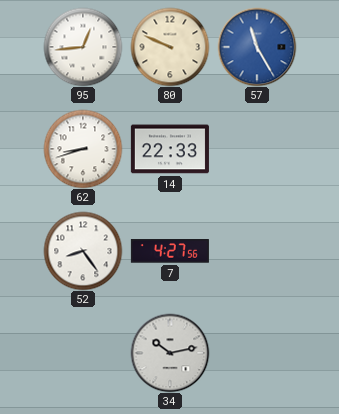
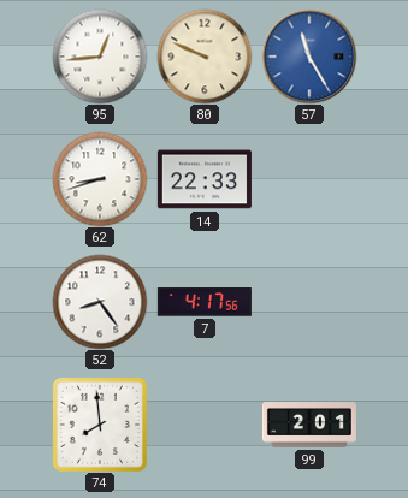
7: 4:27 -> 4:17 (205, 302)
74: none -> 7:59 (100, 425)
34: 10:13 -> none (170, 353)
99: none -> 2:01 (309, 425)
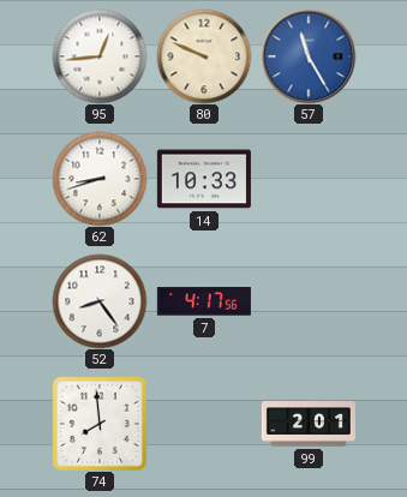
14: 22:33 -> 10:33 (204, 179)
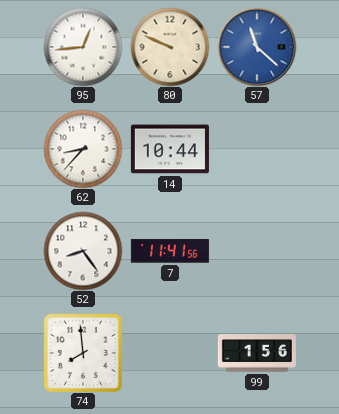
57: 11:25 -> 11:22 (257, 47)
62: 8:42 -> 8:37 (83, 149)
14: 10:33 -> 10:44 (170, 149)
7: 4:17 -> 11:41 (170, 251)
99: 2:01 -> 1:56 (257, 353)
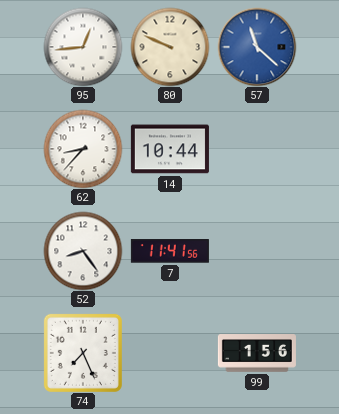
74: 7:59 -> 7:26 (83, 353)
